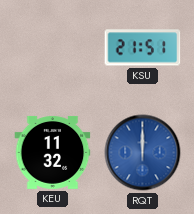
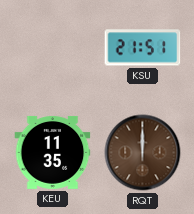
KEU: 11:32 -> 11:35 (53, 152)
RQT dial: blue -> brown (143, 153)
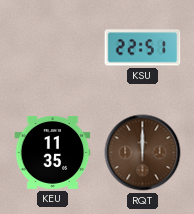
KSU: 21:51 -> 22:51 (143, 48)
